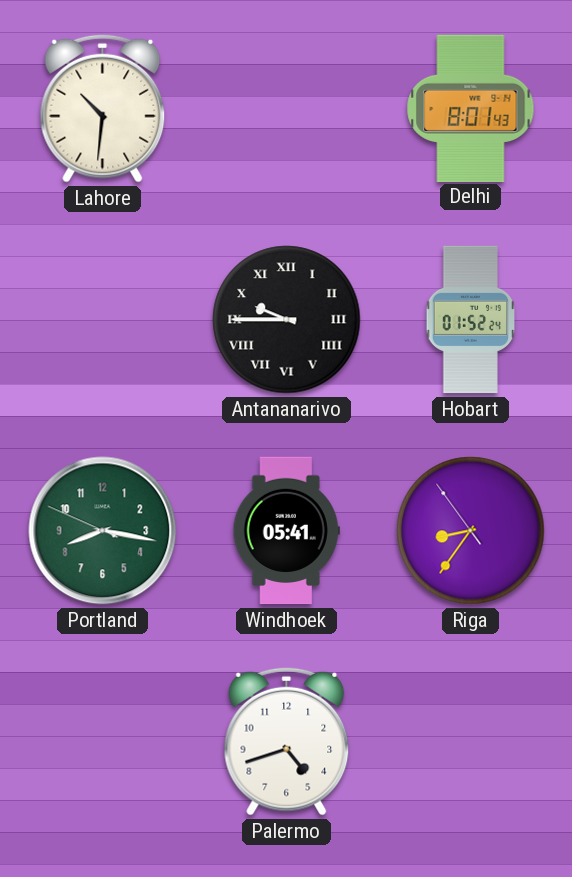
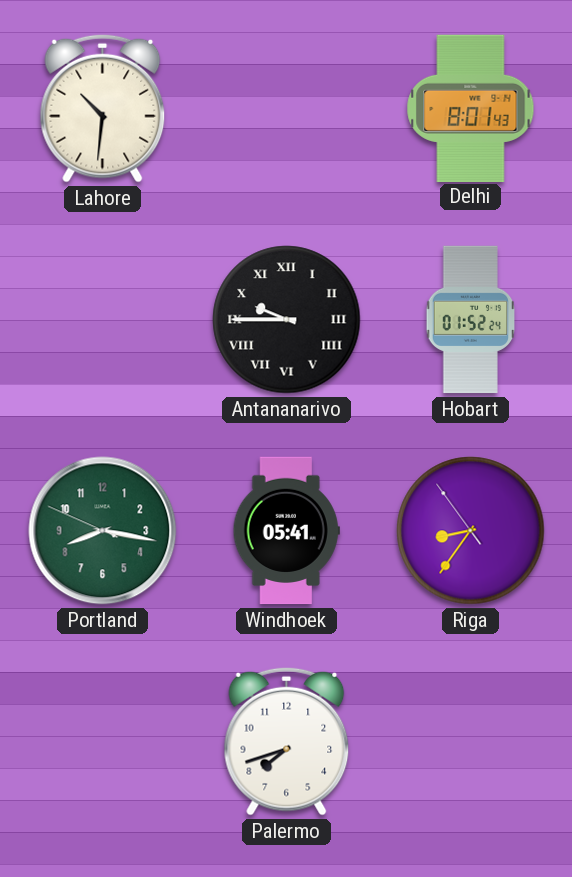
Palermo: 4:42 -> 7:42 (287, 741)
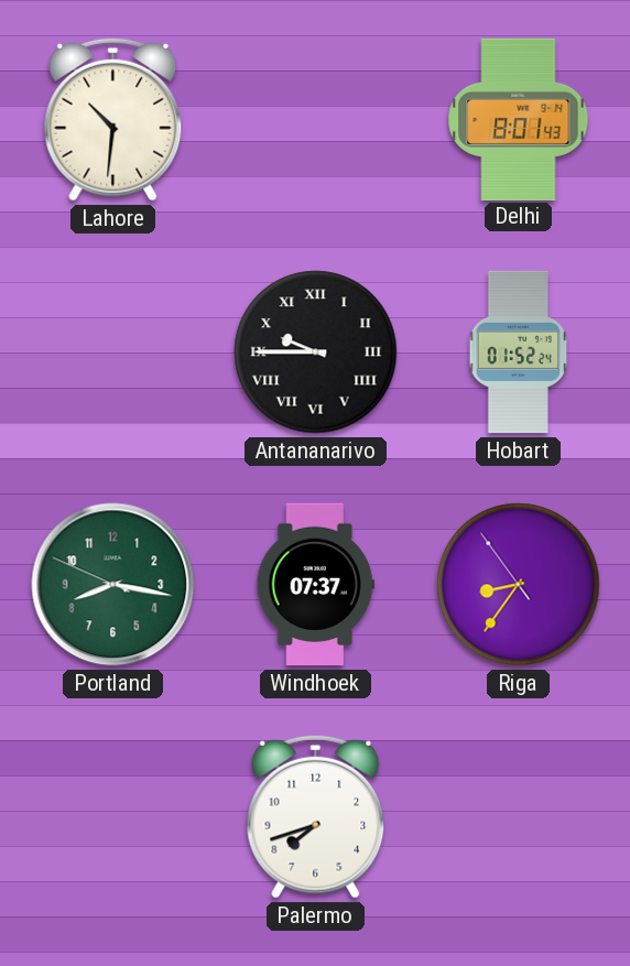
Windhoek: 05:41 -> 07:37 (315, 585)
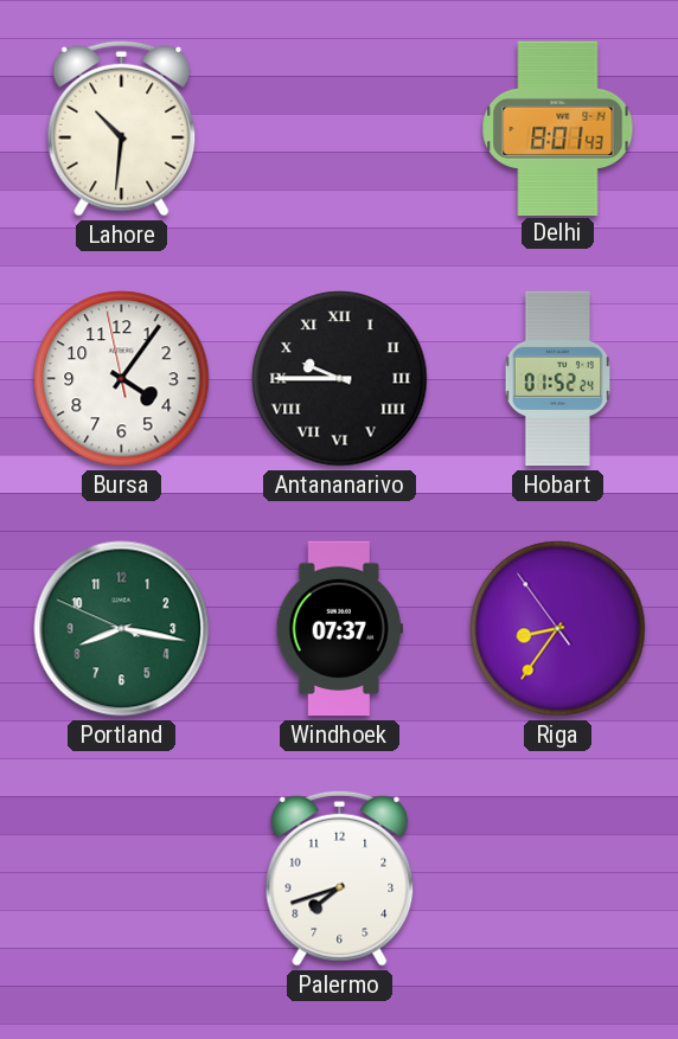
Bursa: none -> 4:05 (122, 379)
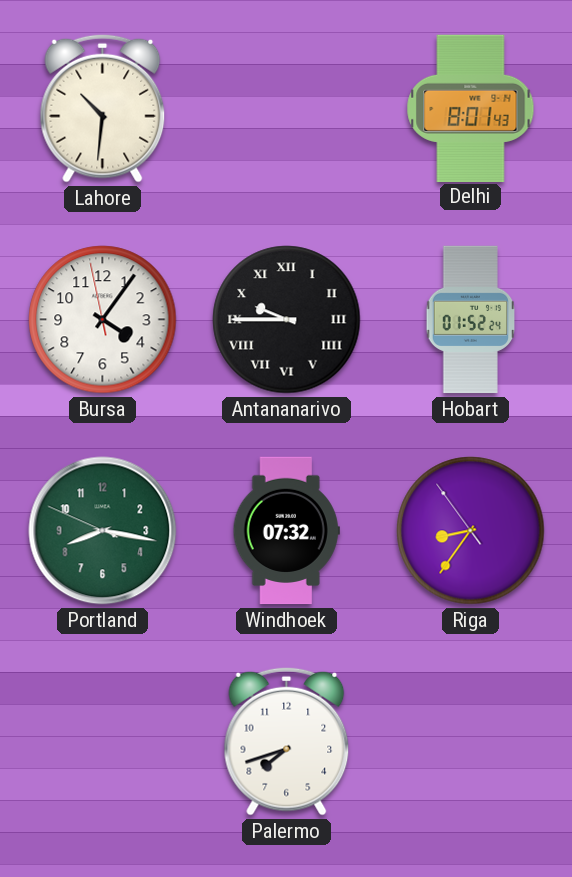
Windhoek: 07:37 -> 07:32 (286, 531)
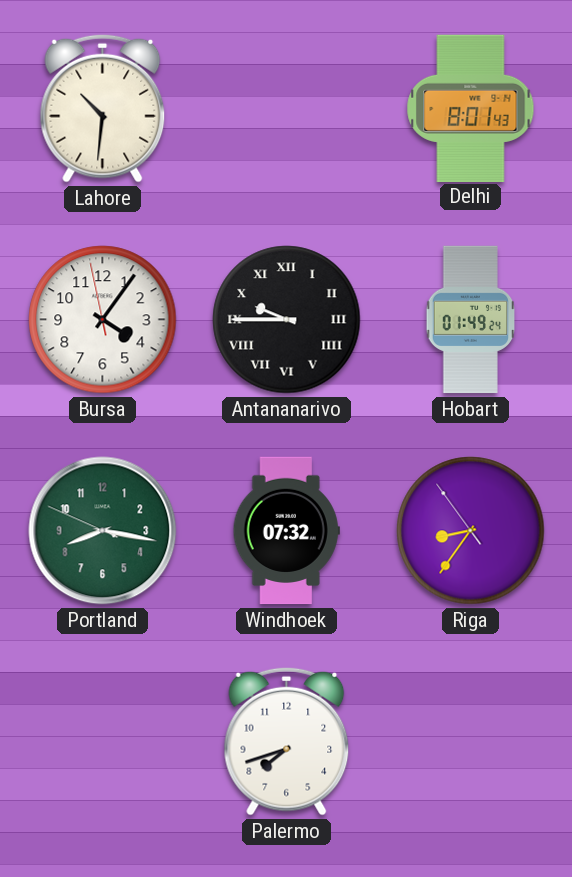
Hobart: 01:52 -> 01:49 (471, 320)
